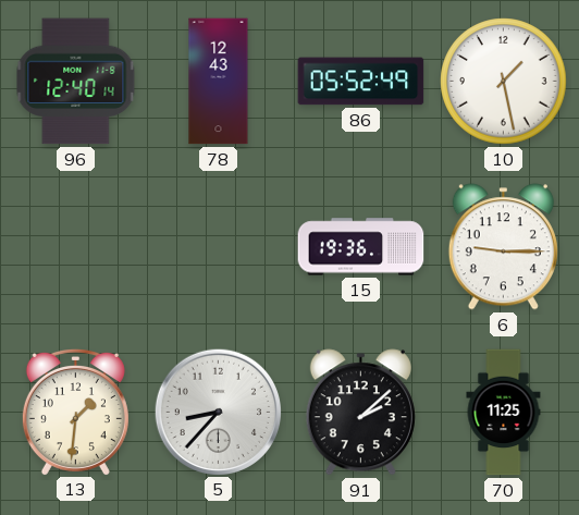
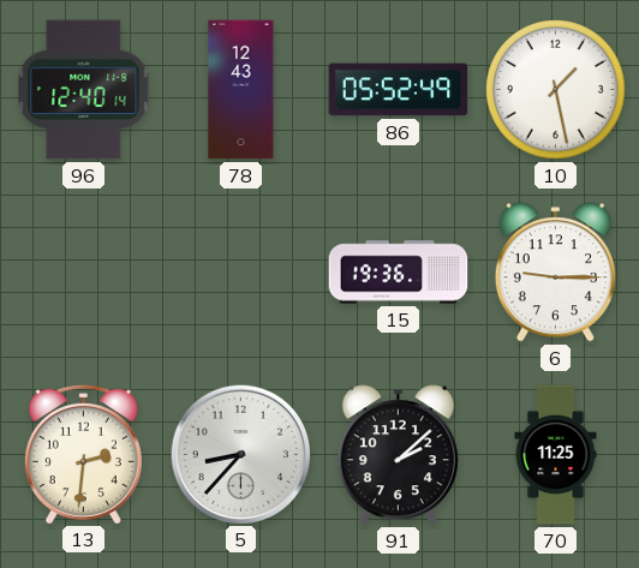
13: 1:31 -> 2:31 (83, 454)
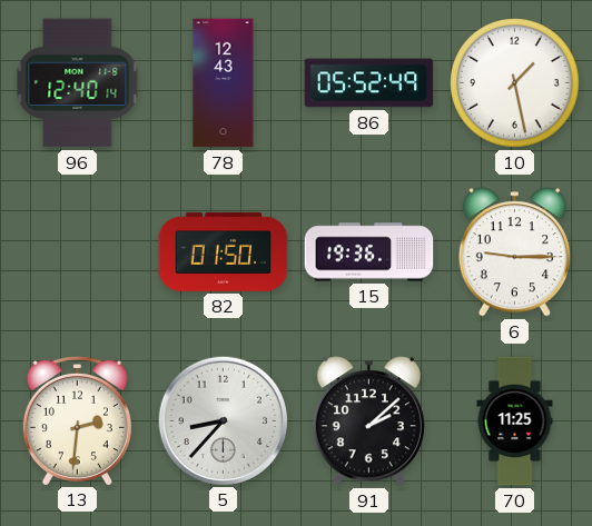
82: none -> 01:50 (224, 251)
